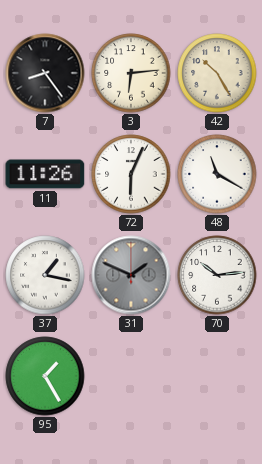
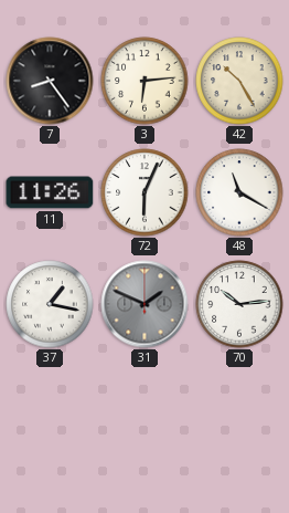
95: 1:25 -> none (45, 376)
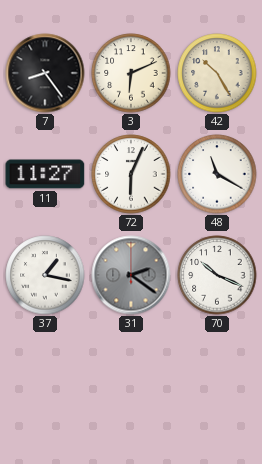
3: 6:14 -> 6:11 (131, 73)
11: 11:26 -> 11:27 (45, 174)
31: 1:49 -> 2:21 (131, 275)
70: 10:14 -> 10:19 (217, 275)
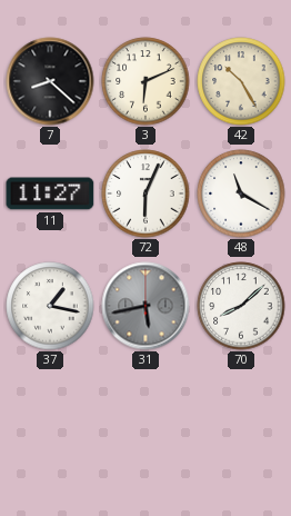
7: 8:24 -> 8:22 (50, 81)
31: 2:21 -> 5:43 (145, 306)
70: 10:19 -> 8:08 (241, 306)
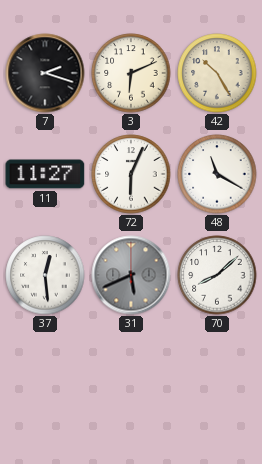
7: 8:22 -> 2:18 (45, 73)
37: 1:17 -> 12:29 (45, 275)
31: 5:43 -> 5:41 (131, 275)
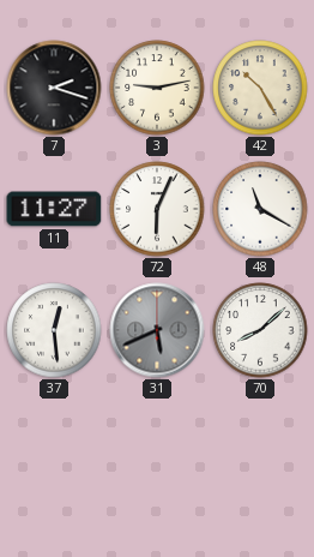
3: 6:11 -> 9:13 (157, 88)
